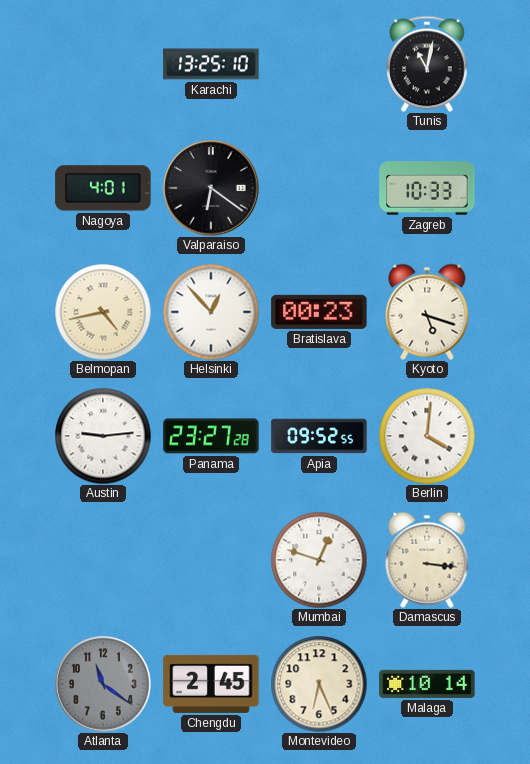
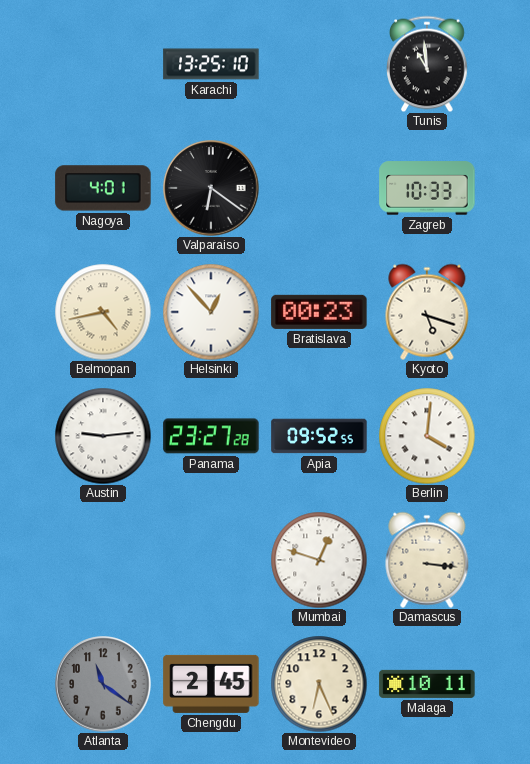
Tunis: 11:02 -> 10:59 (428, 64)
Malaga: 10:14 -> 10:11 (427, 684)
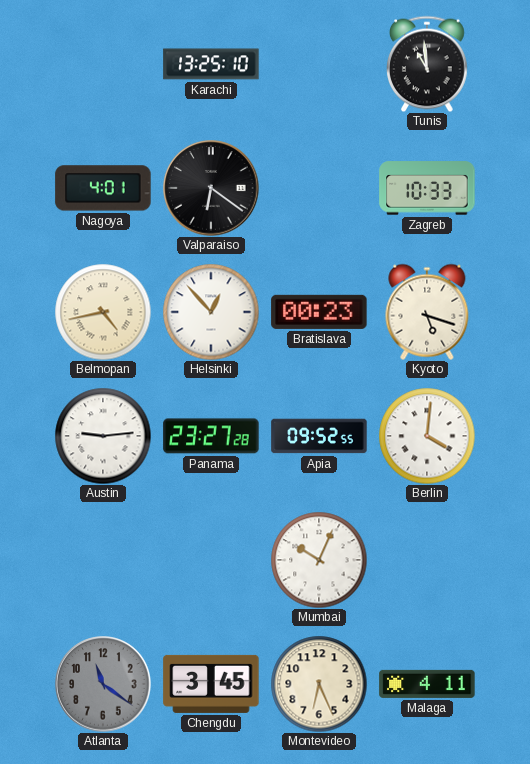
Mumbai: 12:48 -> 10:04 (319, 560)
Damascus: 3:16 -> none (427, 560)
Chengdu: 2:45 -> 3:45 (211, 684)
Malaga: 10:11 -> 4:11 (427, 684)
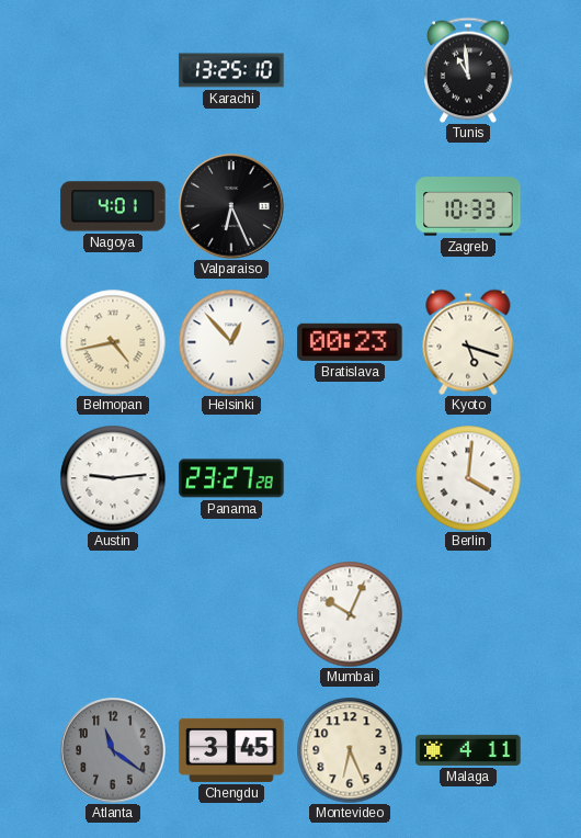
Valparaiso: 6:21 -> 6:26 (231, 206)
Apia: 09:52 -> none (319, 436)
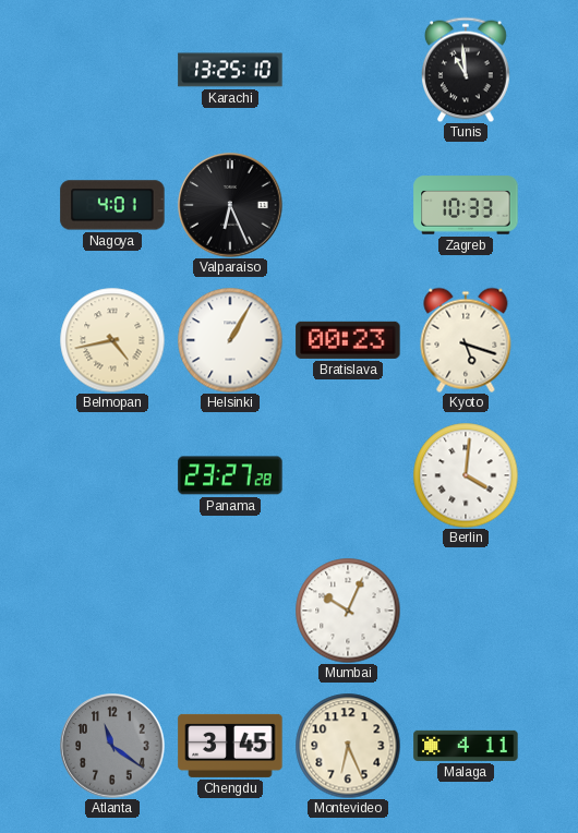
Helsinki: 12:53 -> 1:05 (230, 340)
Austin: 9:14 -> none (113, 478)
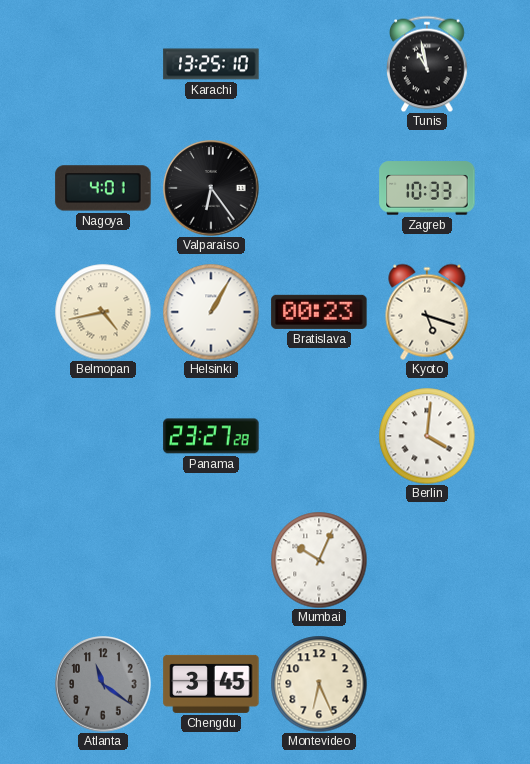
Tunis: 10:59 -> 10:58 (428, 64)
Valparaiso: 6:26 -> 6:24 (211, 188)
Malaga: 4:11 -> none (466, 746)
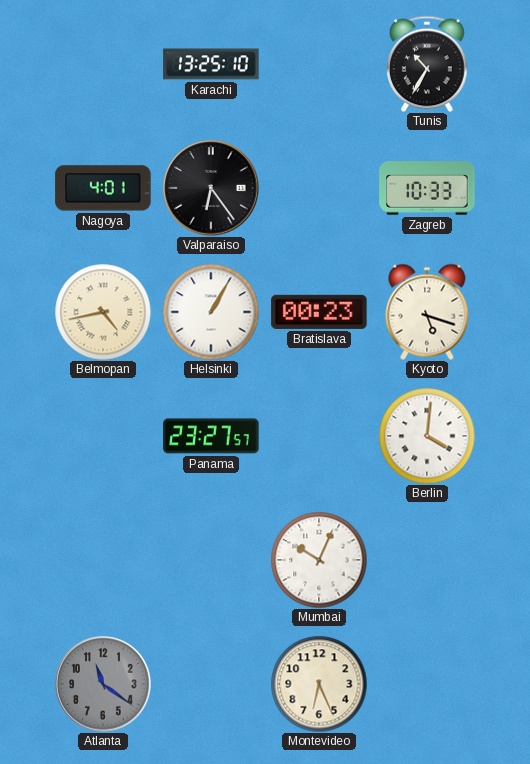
Tunis: 10:58 -> 10:35 (428, 64)
Panama: 23:27:28 -> 23:27:57 (211, 436)
Chengdu: 3:45 -> none (211, 684)
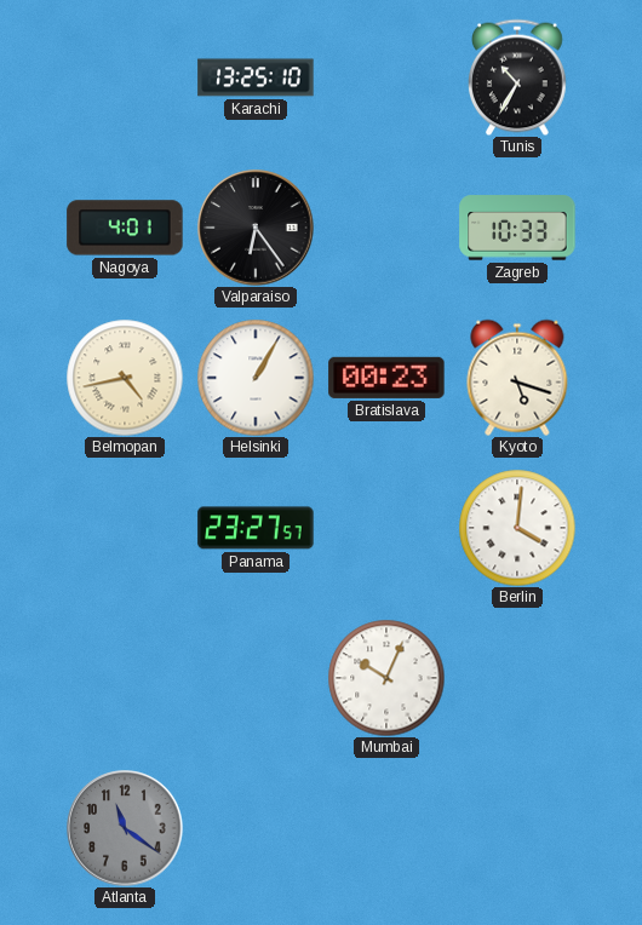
Montevideo: 6:26 -> none (319, 684)
